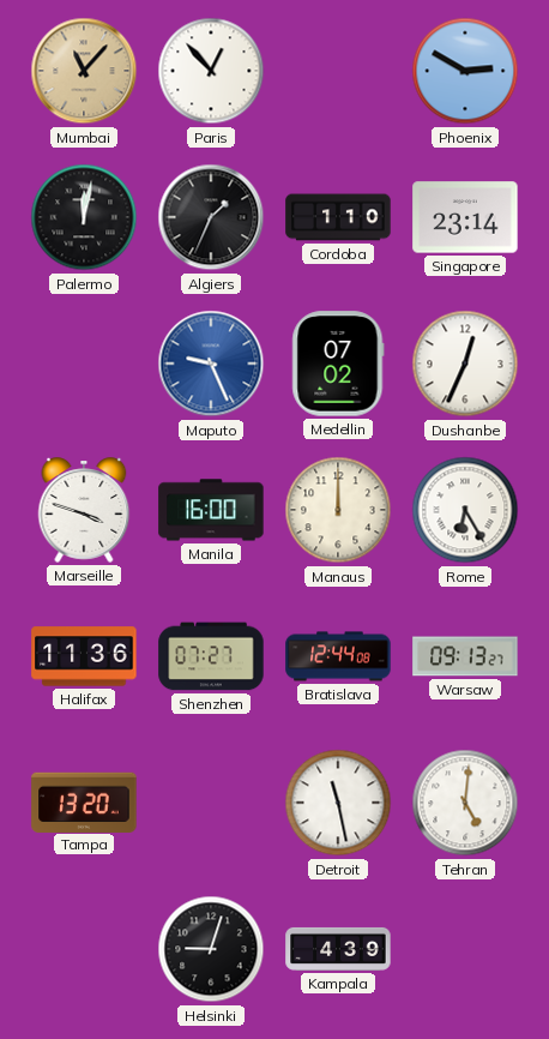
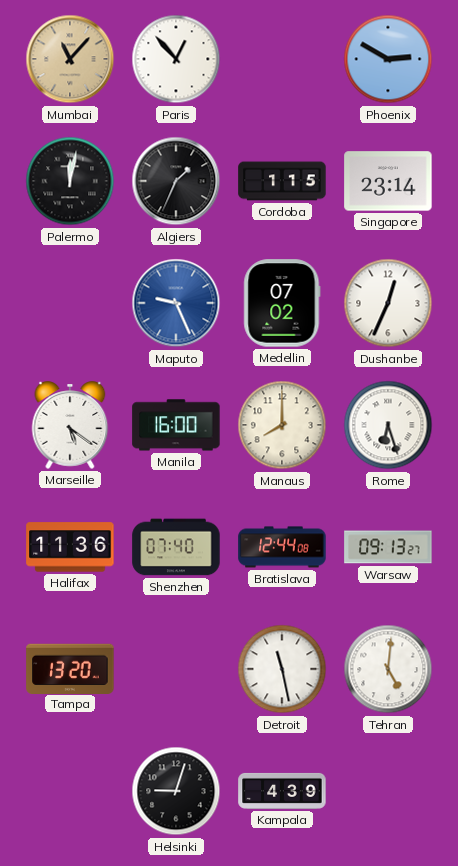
Cordoba: 1:10 -> 1:15 (282, 181)
Marseille: 3:48 -> 5:21 (70, 425)
Manaus: 12:00 -> 8:00 (282, 425)
Rome: 6:25 -> 6:27 (388, 425)
Shenzhen: 07:27 -> 07:40 (176, 547)
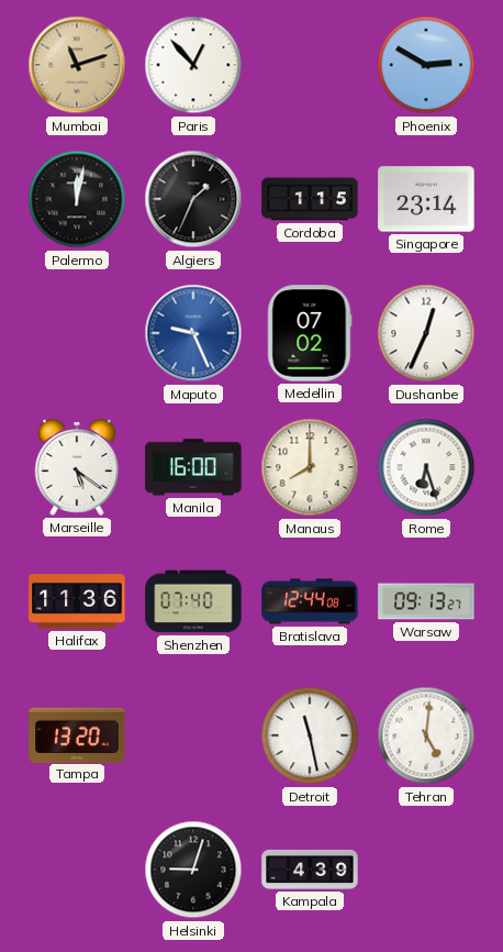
Mumbai: 11:07 -> 11:12 (77, 65)
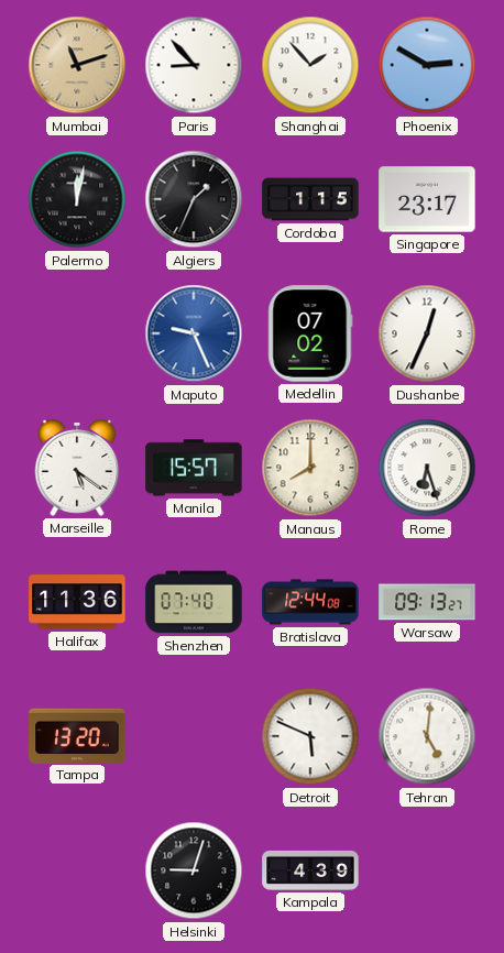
Paris: 12:53 -> 8:53 (194, 65)
Shanghai: none -> 1:53 (310, 65)
Singapore: 23:14 -> 23:17 (427, 199)
Manila: 16:00 -> 15:57 (194, 468)
Detroit: 11:28 -> 5:49 (310, 736)
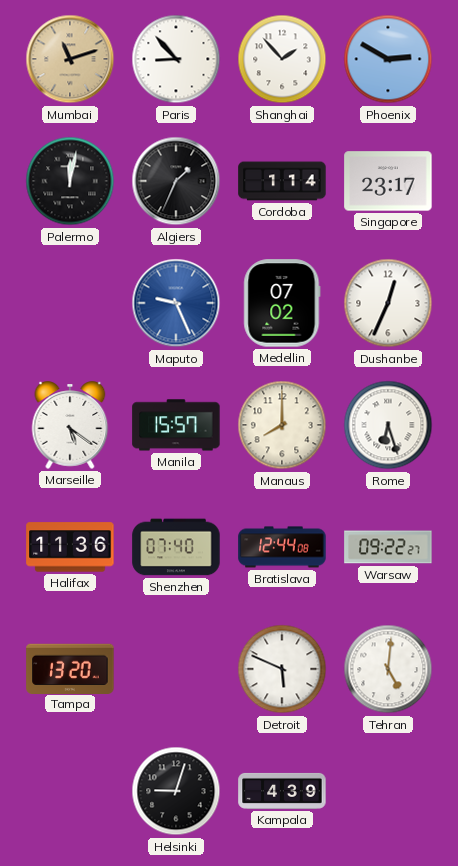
Cordoba: 1:15 -> 1:14 (282, 181)
Warsaw: 09:13 -> 09:22 (388, 547)
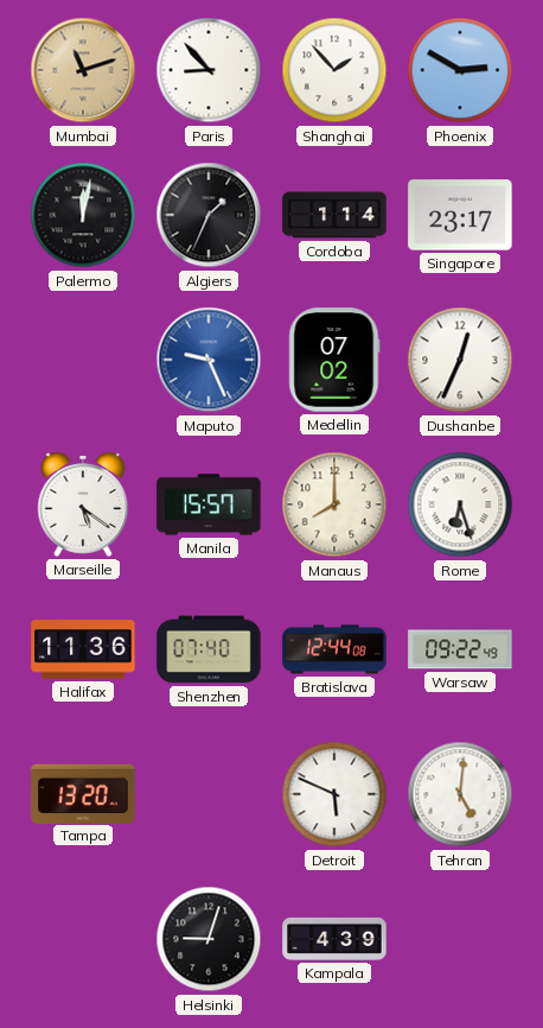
Warsaw: 09:22:27 -> 09:22:49 (460, 649)
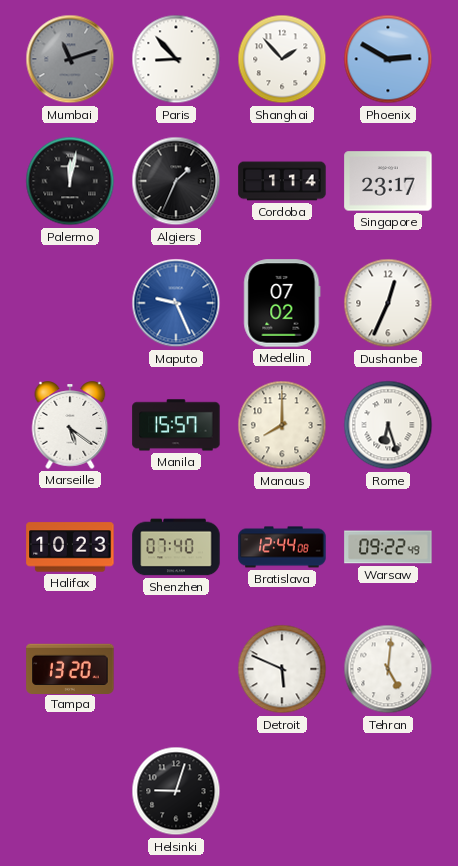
Mumbai dial: champagne -> grey (70, 59)
Halifax: 11:36 -> 10:23 (70, 547)
Kampala: 4:39 -> none (334, 939)
